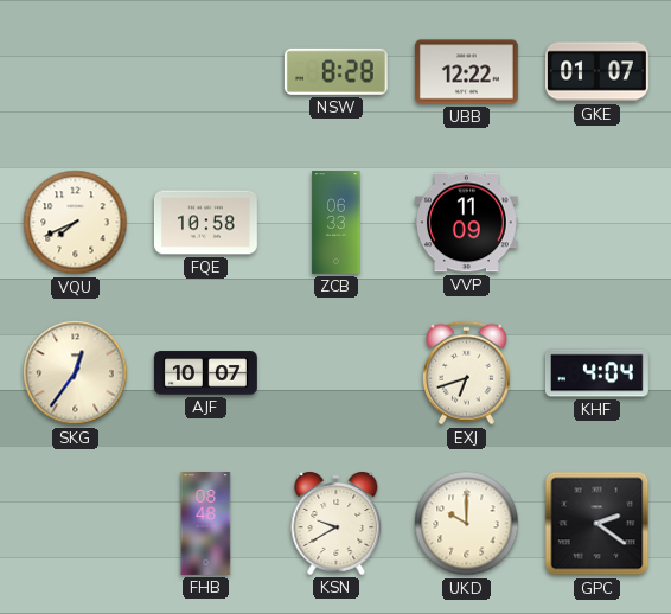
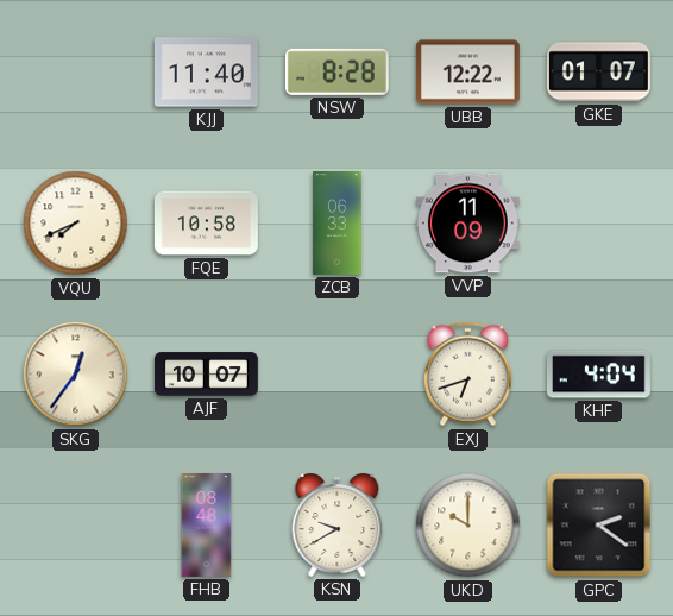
KJJ: none -> 11:40 (206, 73)
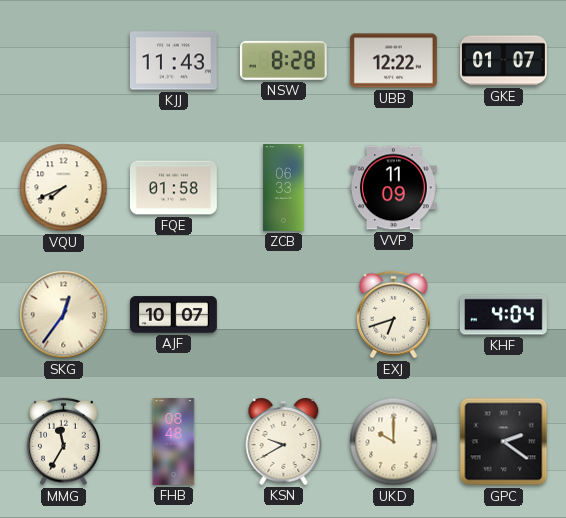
KJJ: 11:40 -> 11:43 (173, 61)
FQE: 10:58 -> 01:58 (173, 188)
MMG: none -> 11:35 (64, 442)
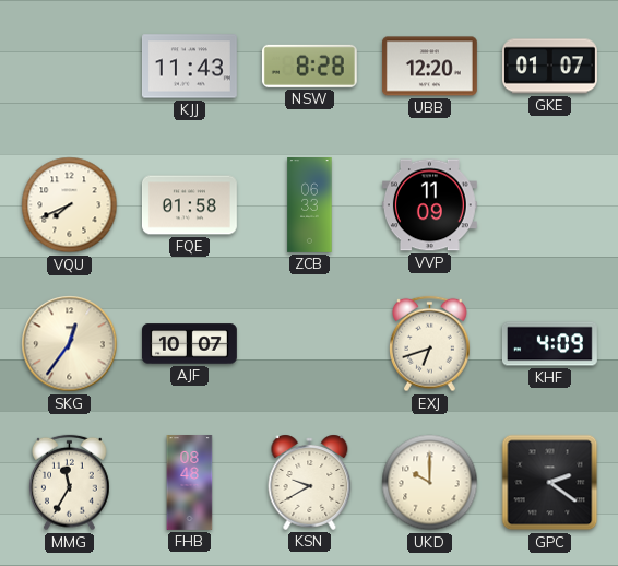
UBB: 12:22 -> 12:20 (429, 67)
KHF: 4:04 -> 4:09 (549, 344)
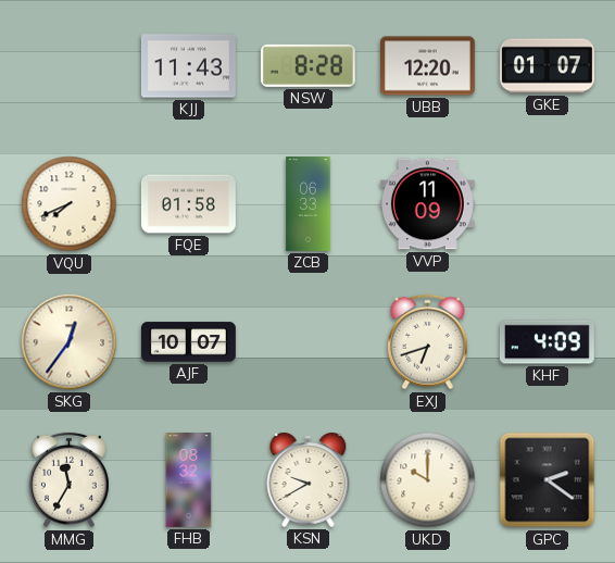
FHB: 08:48 -> 08:32 (189, 480)
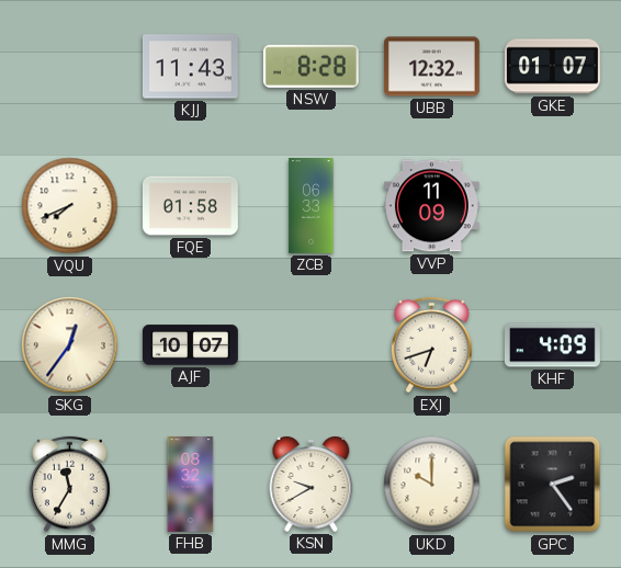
UBB: 12:20 -> 12:32 (431, 67)
GPC: 2:21 -> 2:24 (553, 485)
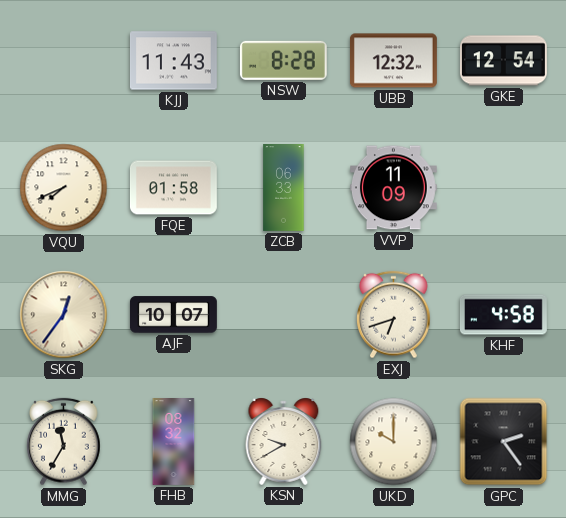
GKE: 01:07 -> 12:54 (503, 61)
KHF: 4:09 -> 4:58 (503, 315)
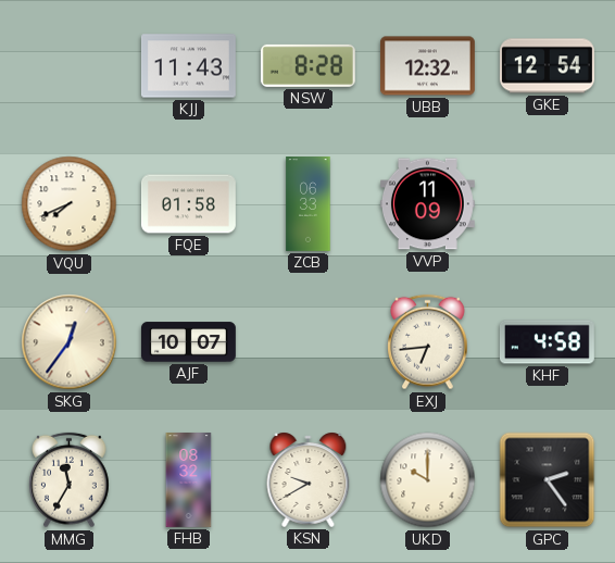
EXJ: 6:42 -> 6:44 (428, 342)
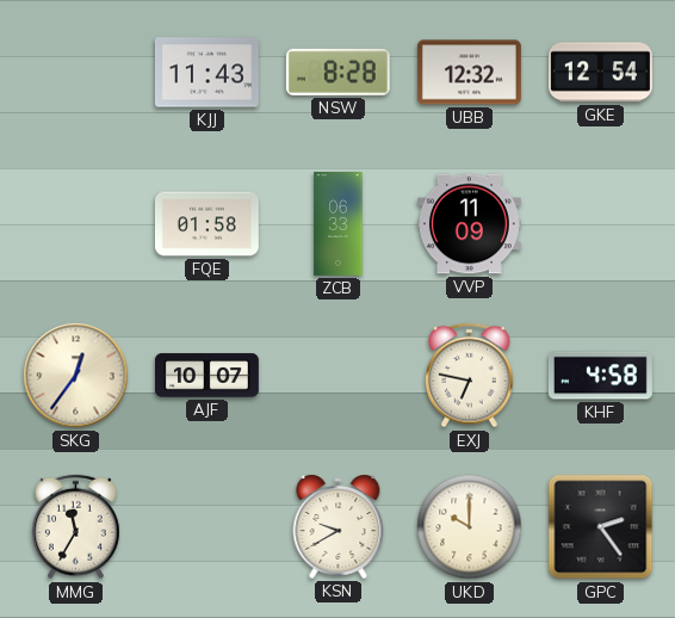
VQU: 7:41 -> none (70, 204)
EXJ: 6:44 -> 6:47 (470, 376)
FHB: 08:32 -> none (189, 480)
